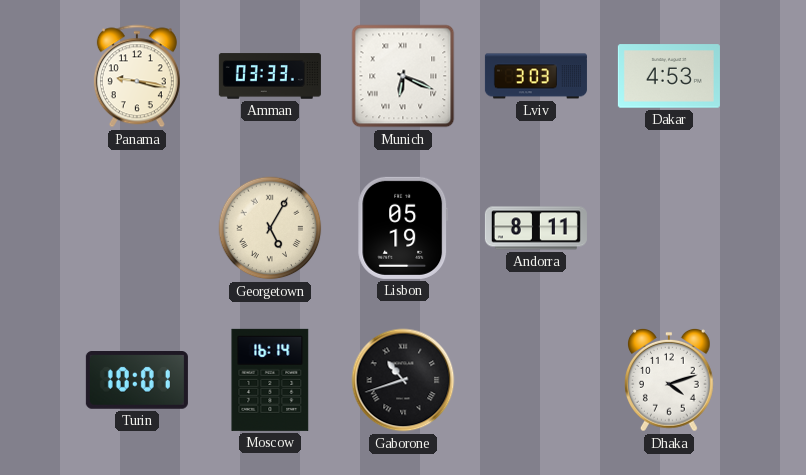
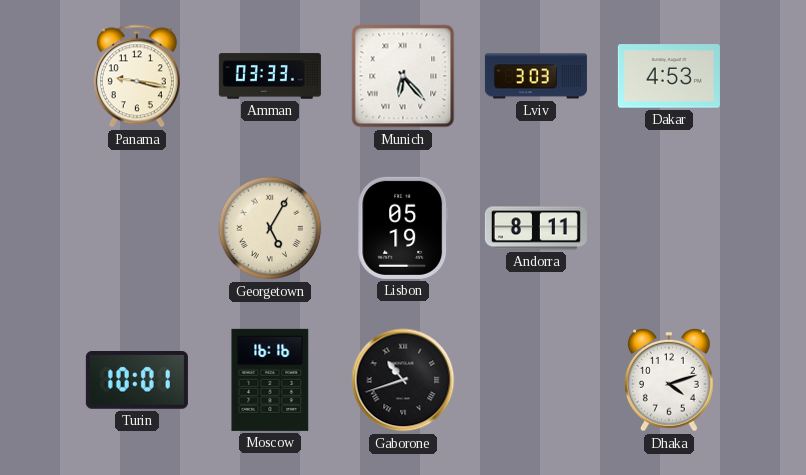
Munich: 6:19 -> 6:23 (403, 76)
Moscow: 16:14 -> 16:16 (270, 380)
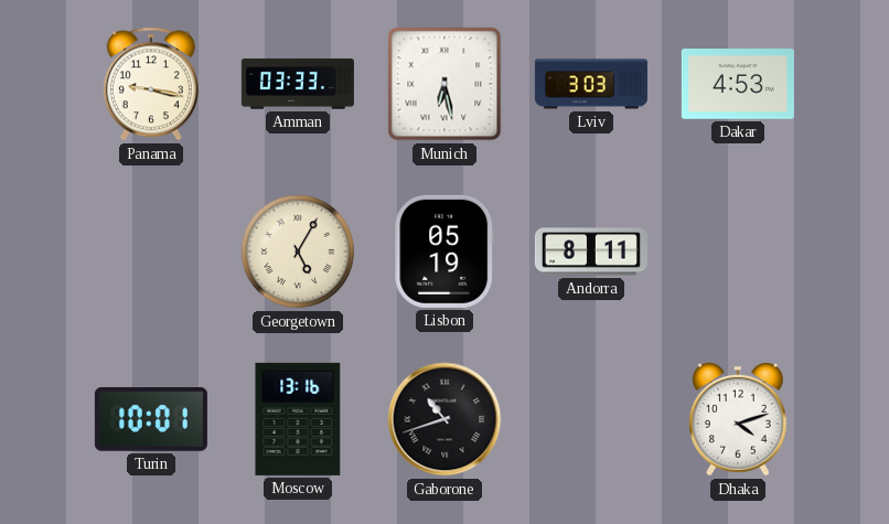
Munich: 6:23 -> 6:28 (444, 84)
Moscow: 16:16 -> 13:16 (298, 419)
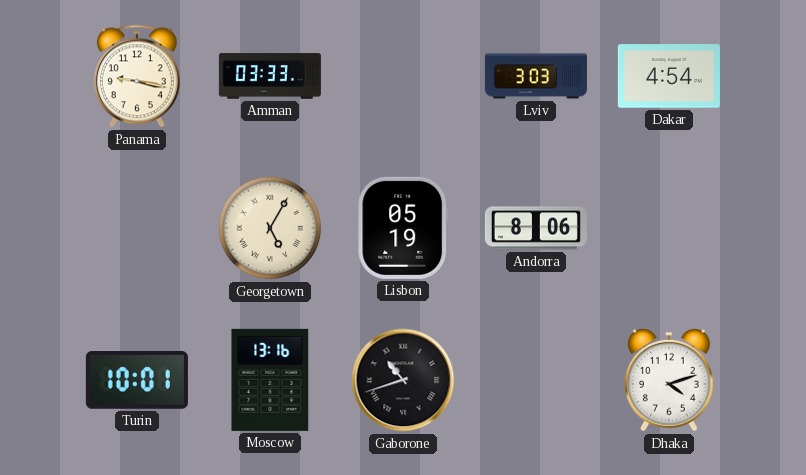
Munich: 6:28 -> none (444, 84)
Dakar: 4:53 -> 4:54 (669, 76)
Andorra: 8:11 -> 8:06 (536, 228)
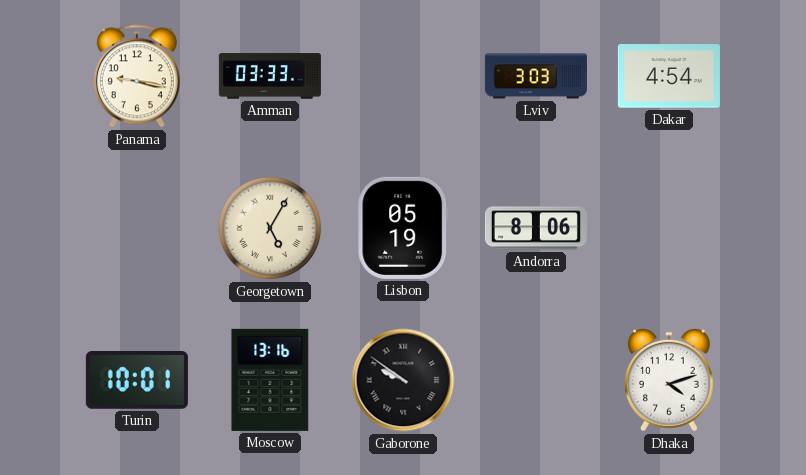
Gaborone: 10:42 -> 9:51 (403, 380)
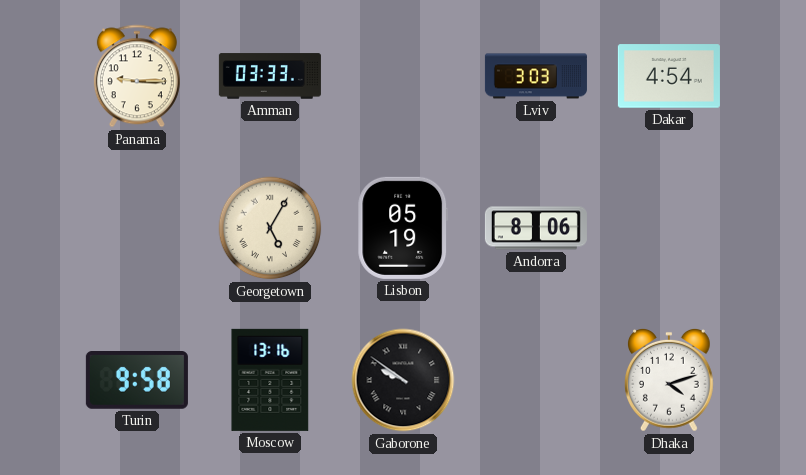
Panama: 9:17 -> 9:15 (137, 76)
Turin: 10:01 -> 9:58 (137, 381)
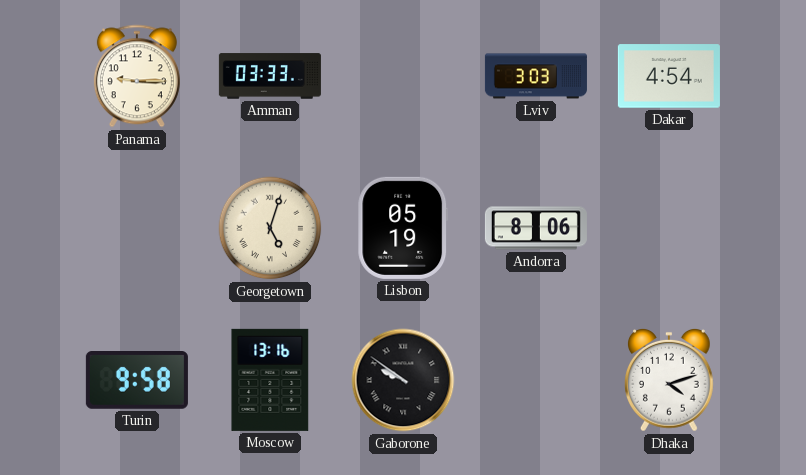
Georgetown: 5:05 -> 5:03 (270, 228)
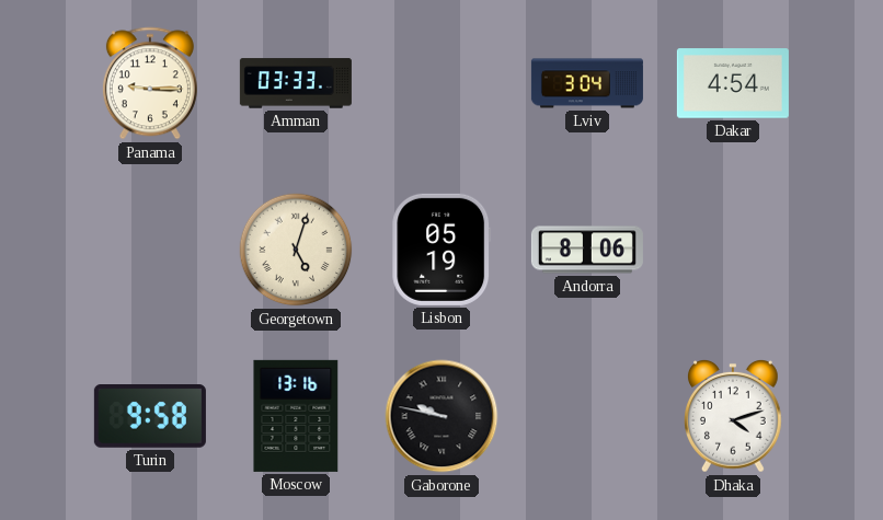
Lviv: 3:03 -> 3:04 (587, 83)
Gaborone: 9:51 -> 9:47 (441, 416)
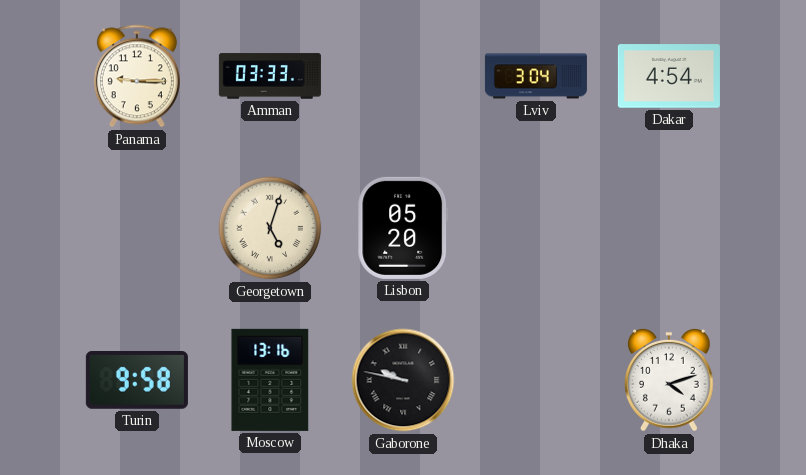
Lisbon: 05:19 -> 05:20 (403, 228)
Andorra: 8:06 -> none (587, 250)
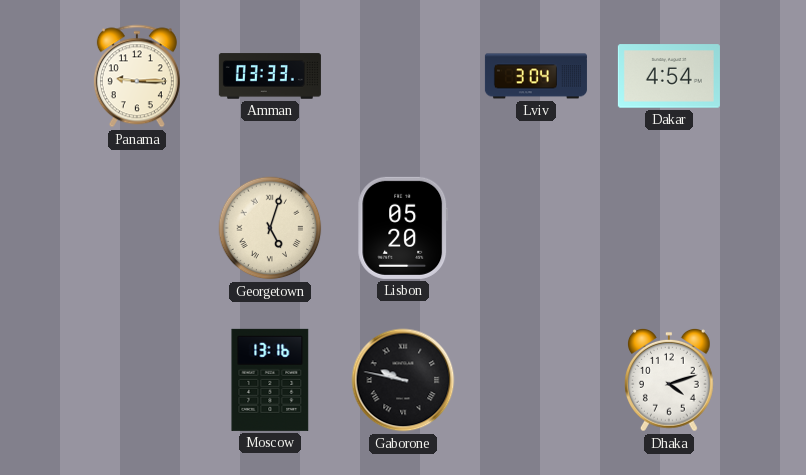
Turin: 9:58 -> none (137, 381)
